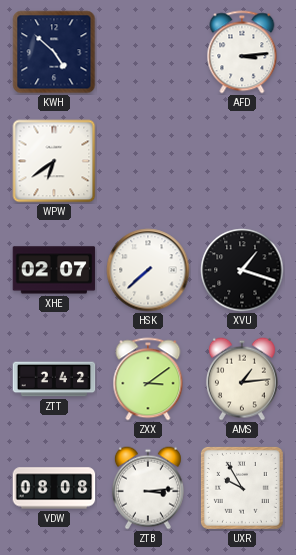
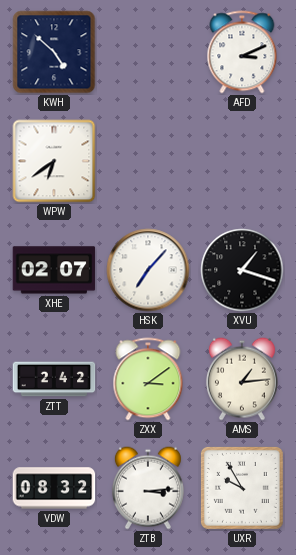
AFD: 3:14 -> 3:11 (242, 52)
HSK: 7:38 -> 7:07 (148, 270)
VDW: 08:08 -> 08:32 (54, 488)
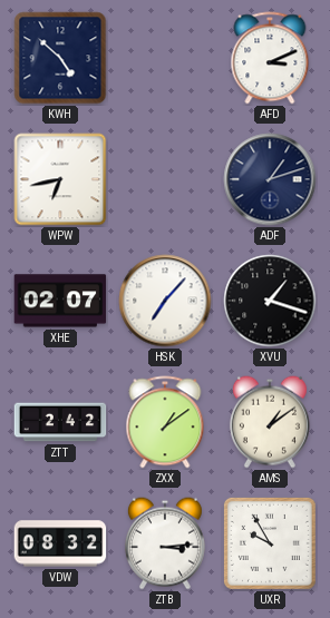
WPW: 6:39 -> 6:43 (60, 179)
ADF: none -> 1:12 (270, 179)
ZXX: 3:09 -> 1:09 (165, 422)
AMS: 1:14 -> 1:09 (270, 422)
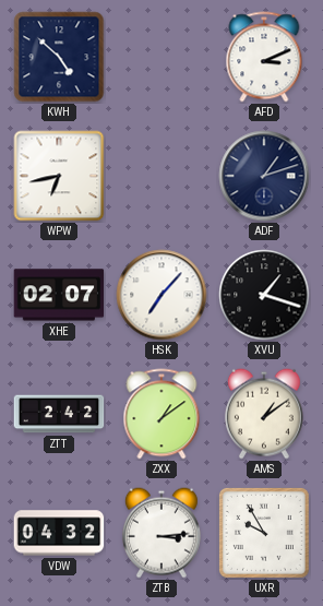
VDW: 08:32 -> 04:32 (59, 533)
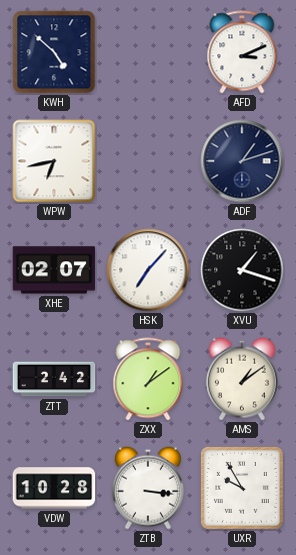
VDW: 04:32 -> 10:28 (54, 488)
ZTB: 3:14 -> 3:16 (148, 488)
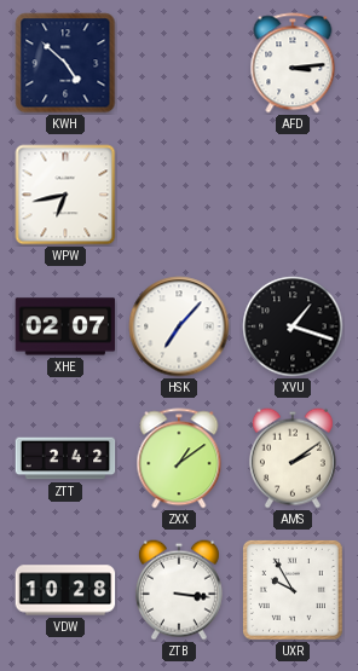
AFD: 3:11 -> 3:14 (293, 63)
ADF: 1:12 -> none (242, 161)
AMS: 1:09 -> 2:09 (293, 458)
